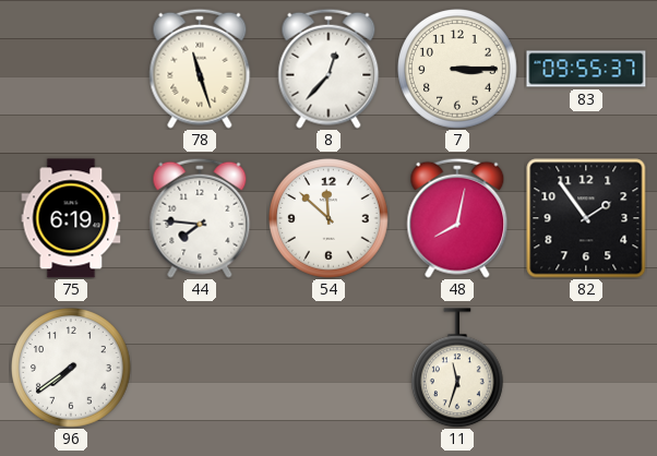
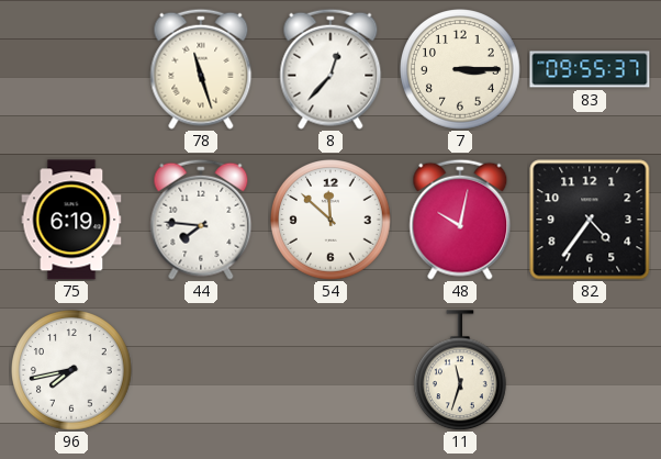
48: 8:02 -> 10:02 (460, 220)
82: 1:54 -> 4:36 (590, 220)
96: 7:39 -> 7:43 (72, 371)
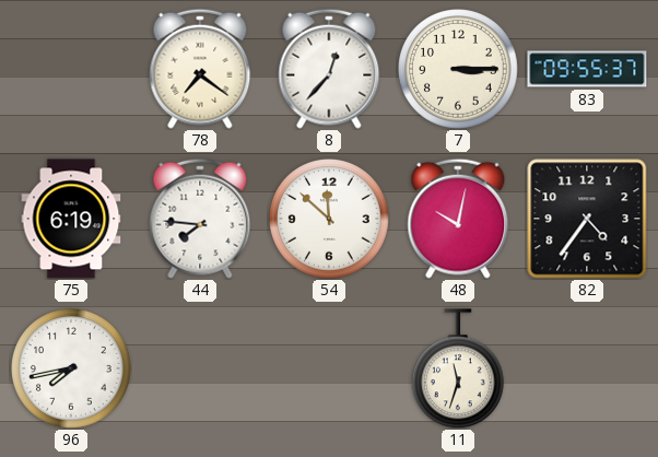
78: 11:27 -> 7:21 (200, 69)
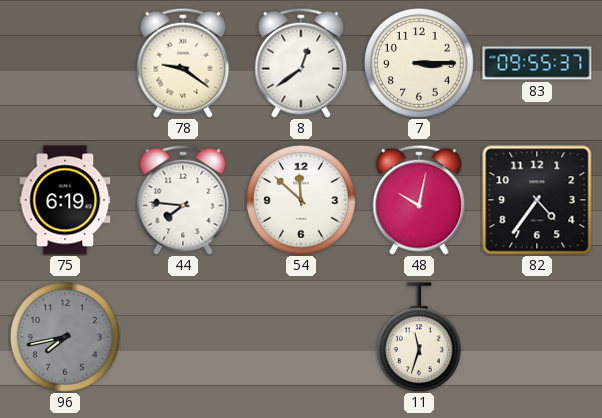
78: 7:21 -> 9:21 (183, 63)
8: 12:37 -> 12:39 (301, 63)
96 dial: white -> grey (66, 338)
